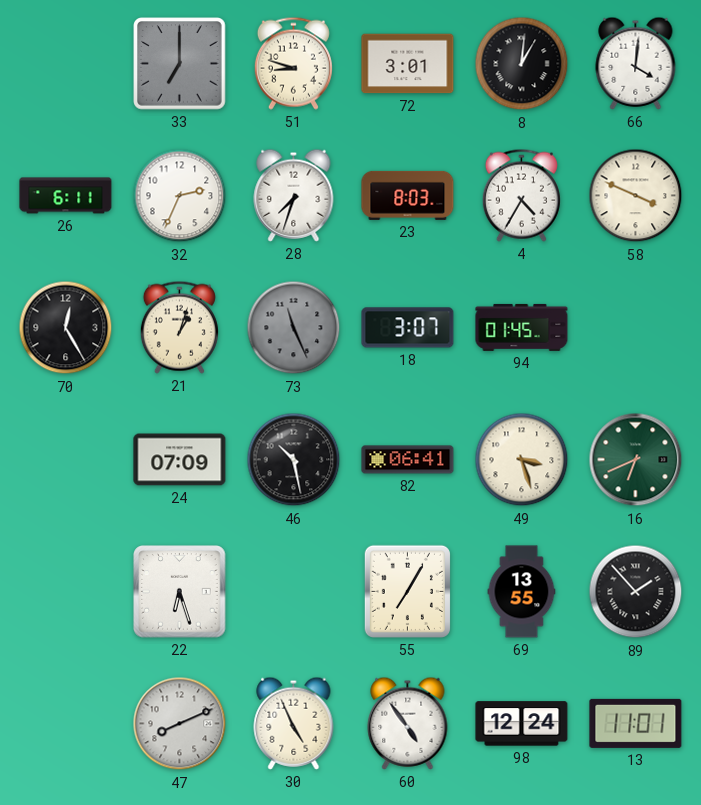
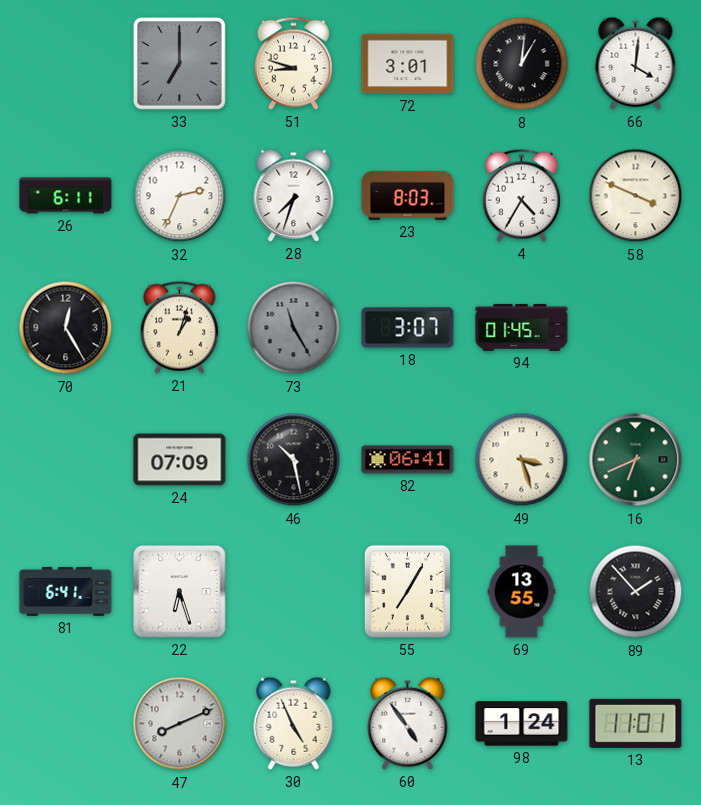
73: 11:26 -> 11:25 (294, 328)
81: none -> 6:41 (66, 591)
98: 12:24 -> 1:24 (522, 724)
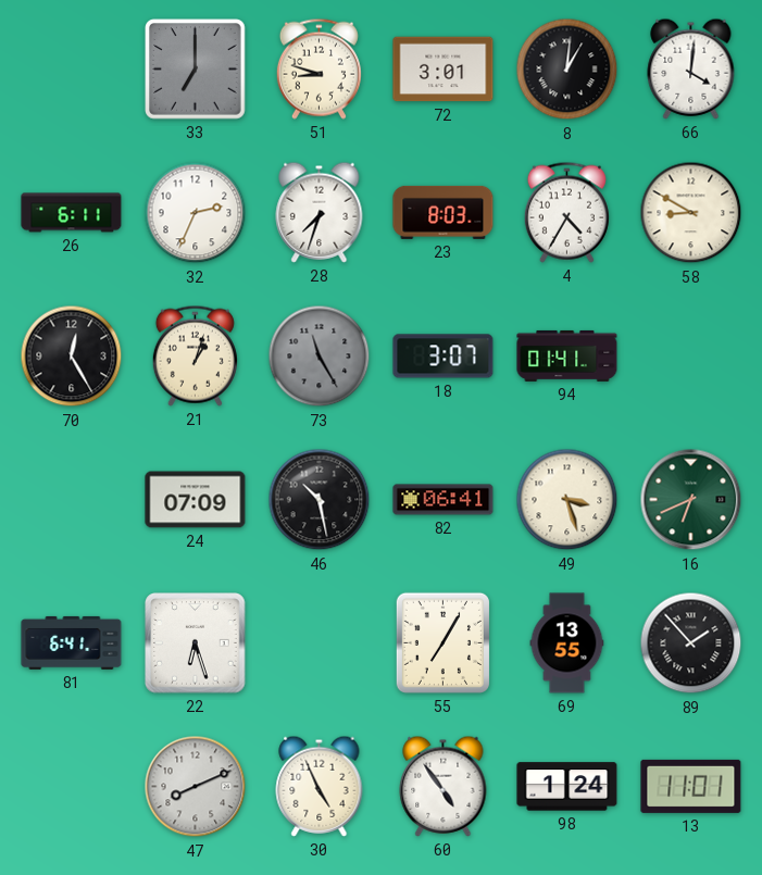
58: 3:49 -> 8:50 (691, 213)
94: 01:45 -> 01:41 (567, 355)
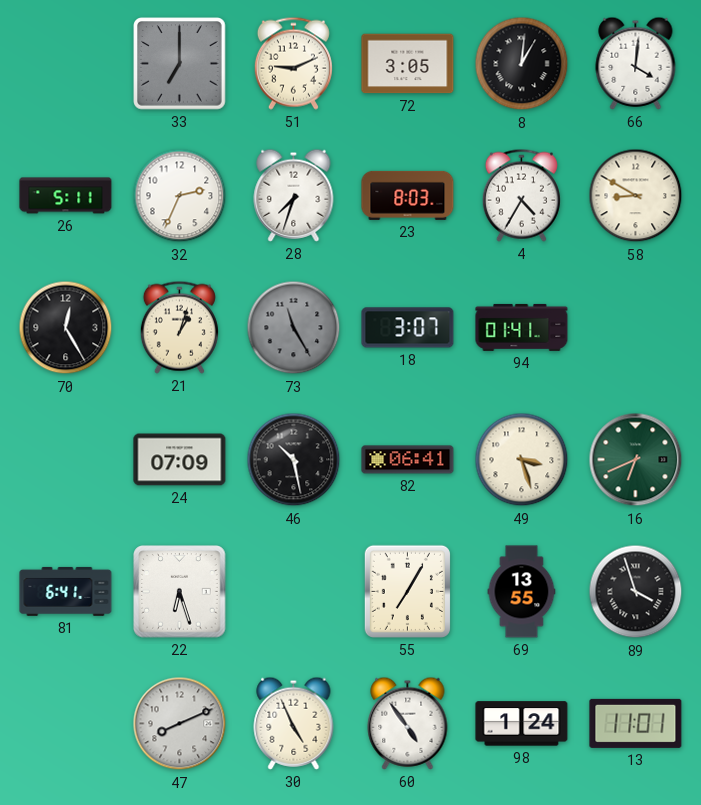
51: 8:48 -> 9:11 (293, 63)
72: 3:01 -> 3:05 (408, 64)
26: 6:11 -> 5:11 (66, 196)
89: 1:53 -> 3:57 (636, 592)
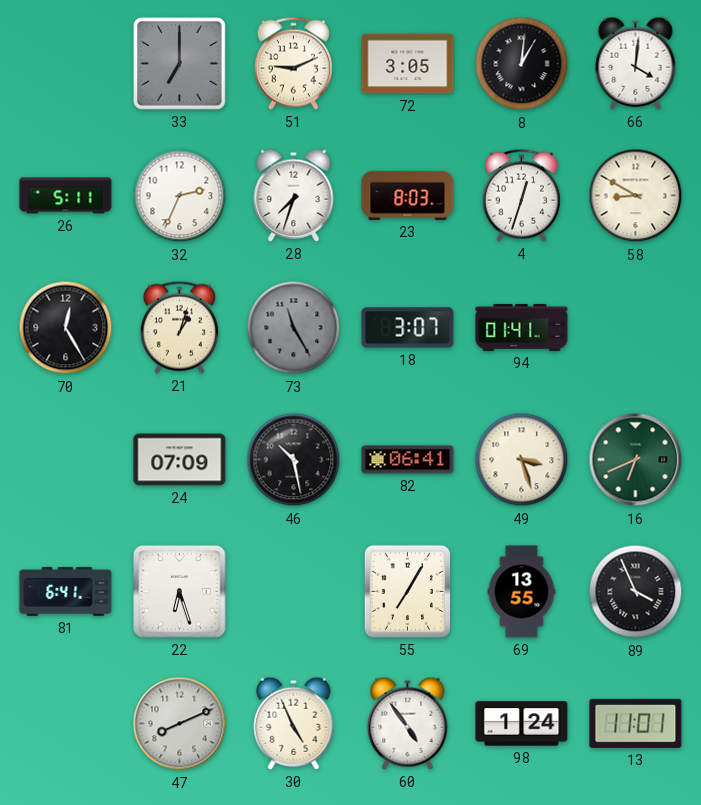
4: 4:35 -> 12:33 (521, 195)
89: 3:57 -> 3:56 (636, 592)
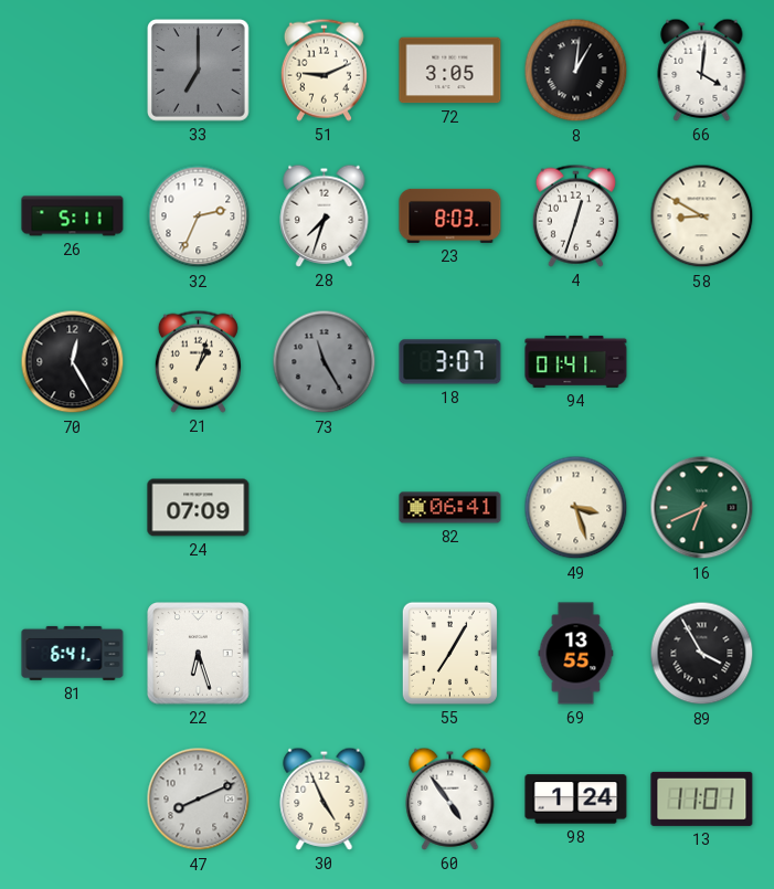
46: 10:28 -> none (294, 460)
89: 3:56 -> 3:55 (702, 654)
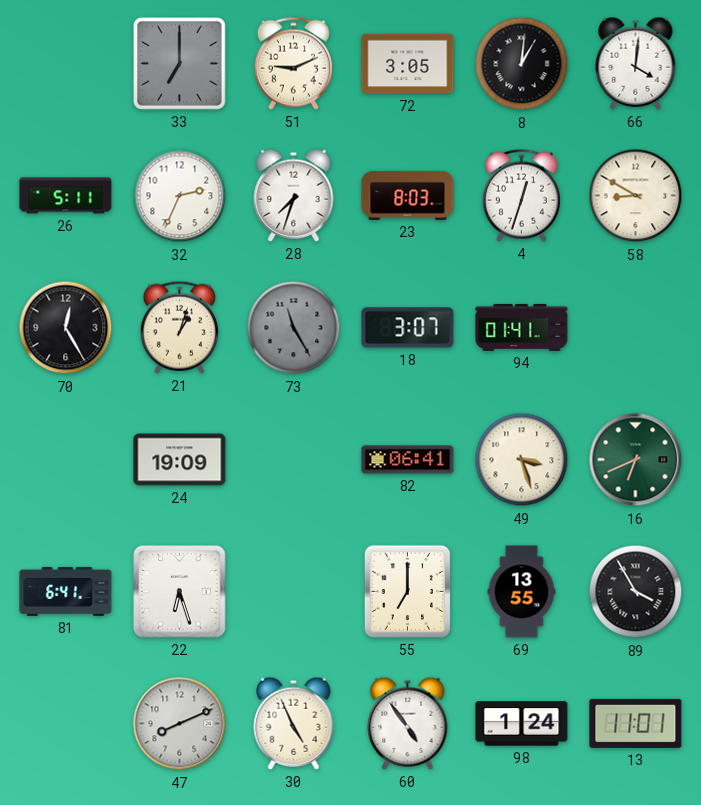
24: 07:09 -> 19:09 (180, 460)
55: 7:05 -> 7:00 (407, 591)
